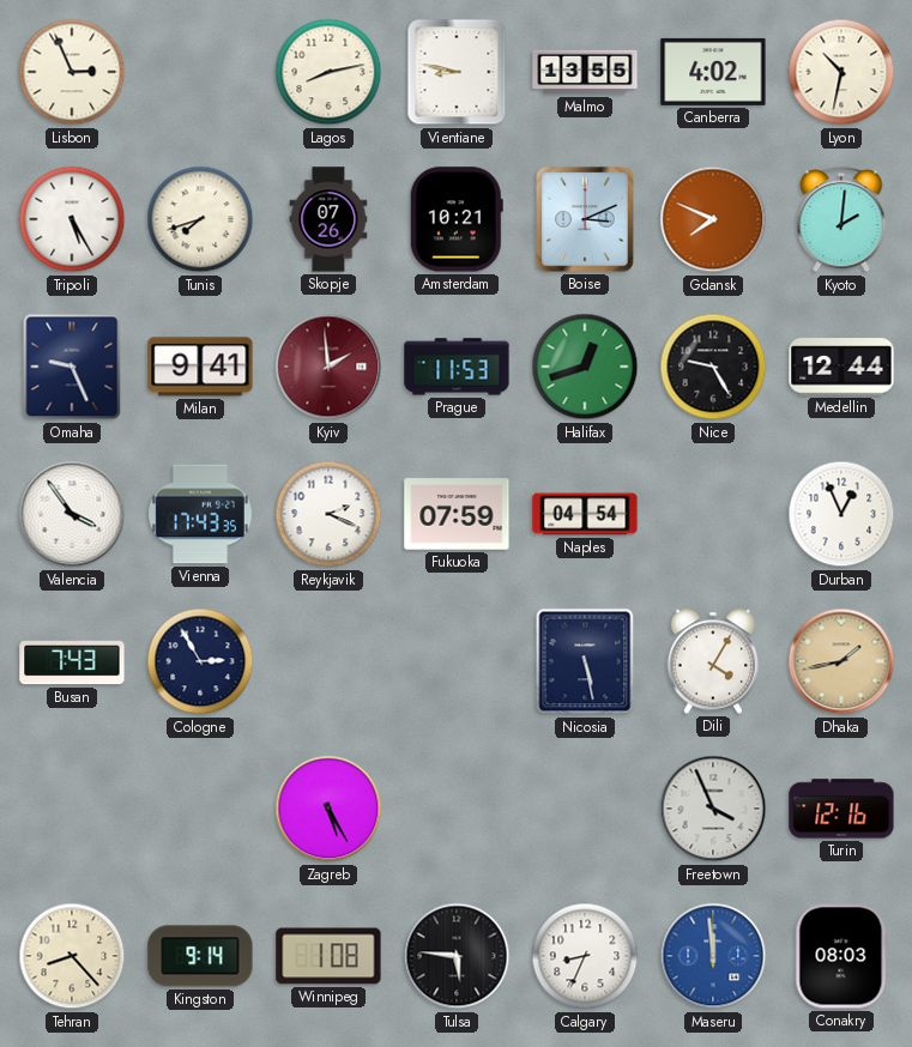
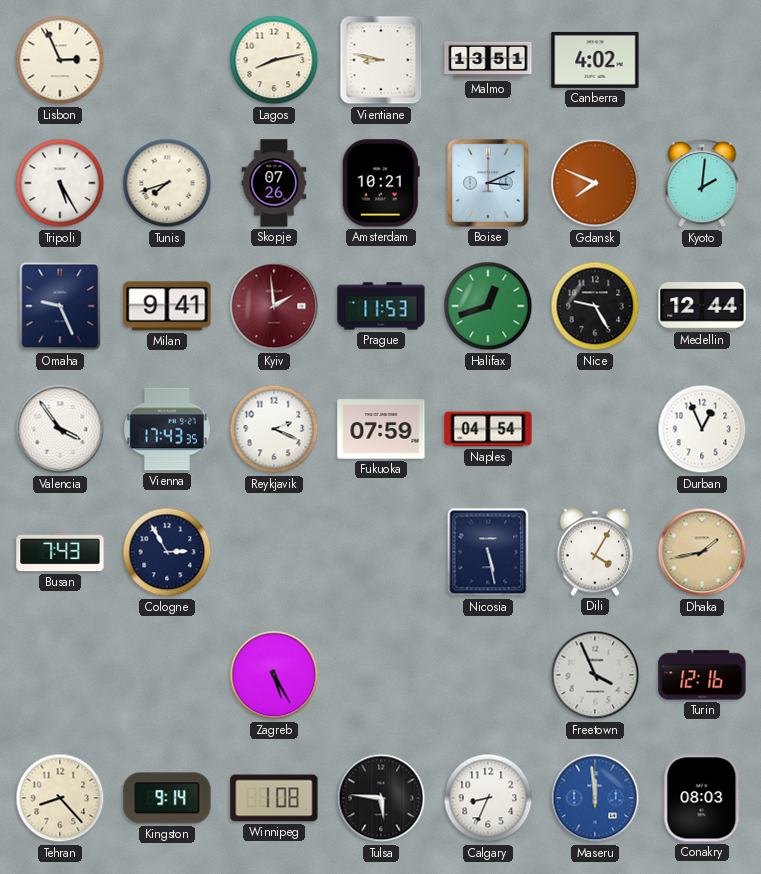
Malmo: 13:55 -> 13:51 (488, 60)
Lyon: 10:32 -> none (841, 72)
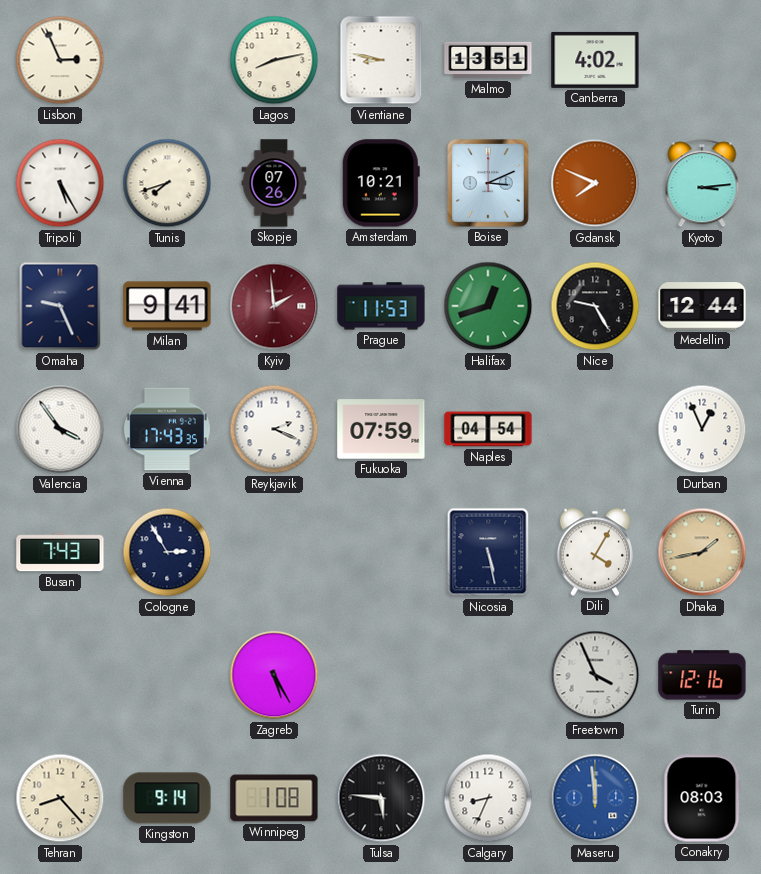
Kyoto: 2:01 -> 3:14 (702, 184)
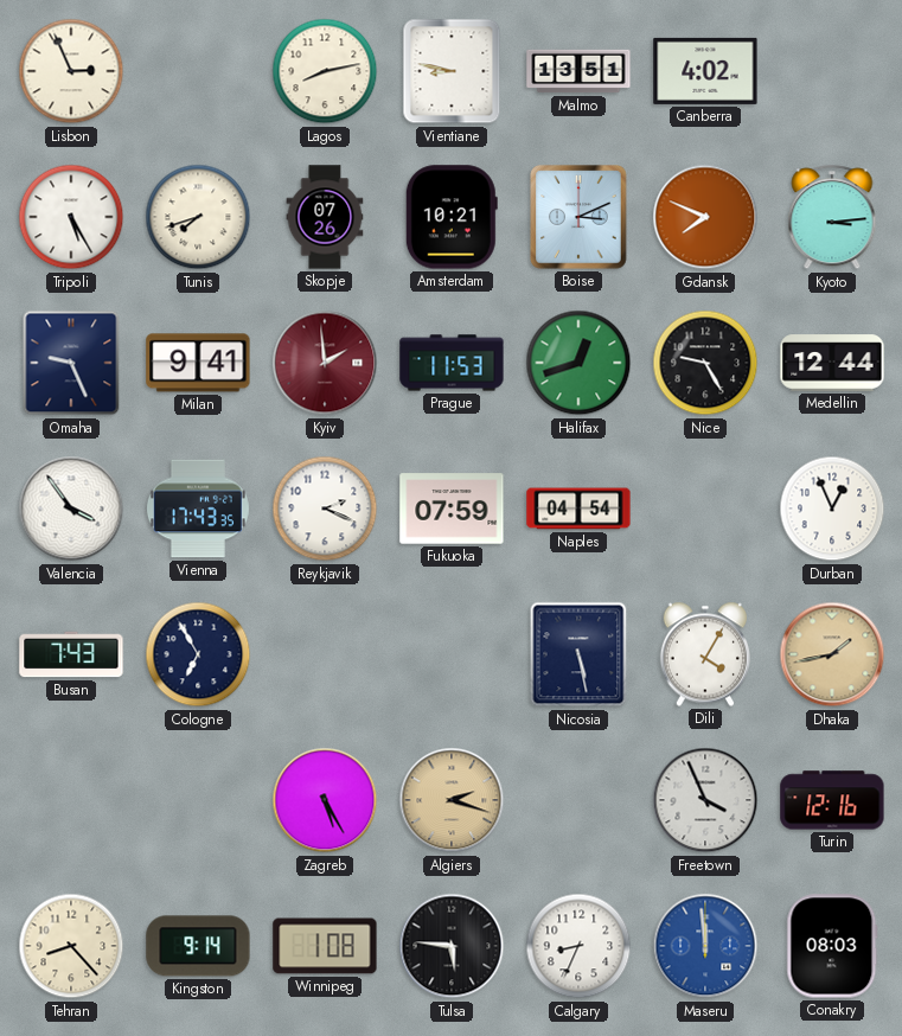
Cologne: 2:55 -> 6:55 (198, 654)
Algiers: none -> 2:18 (452, 800)
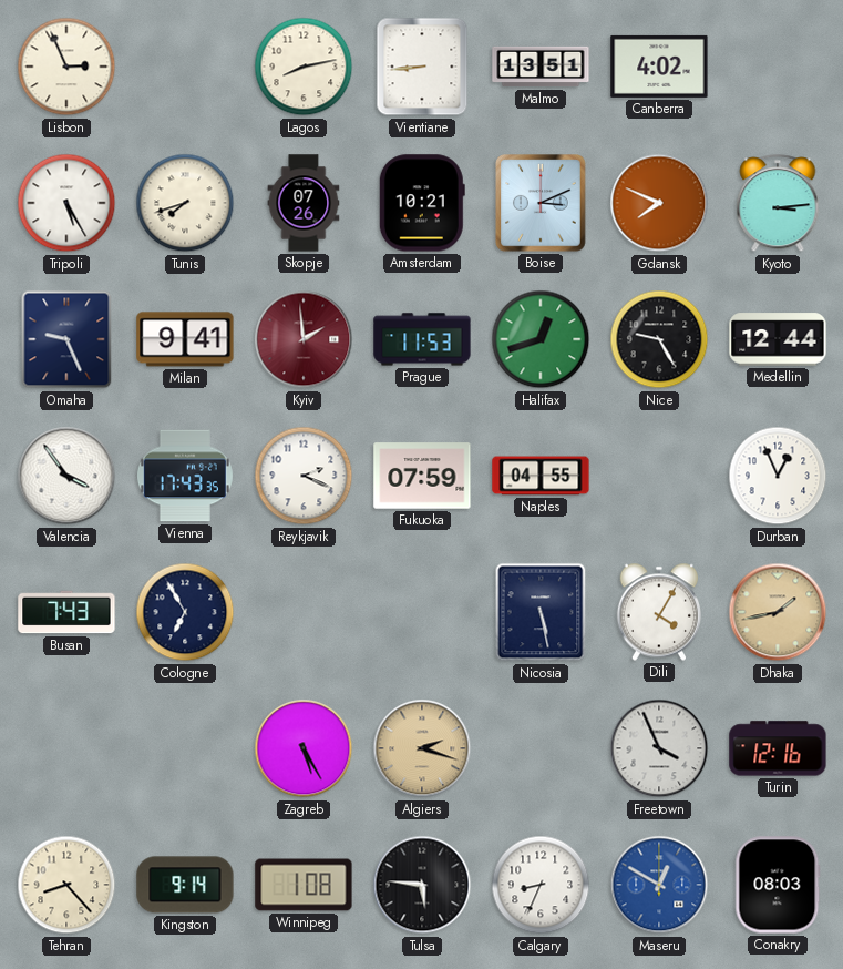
Vientiane: 8:47 -> 8:44 (422, 67)
Naples: 04:54 -> 04:55 (541, 476)
Maseru: 11:59 -> 12:50 (659, 885)
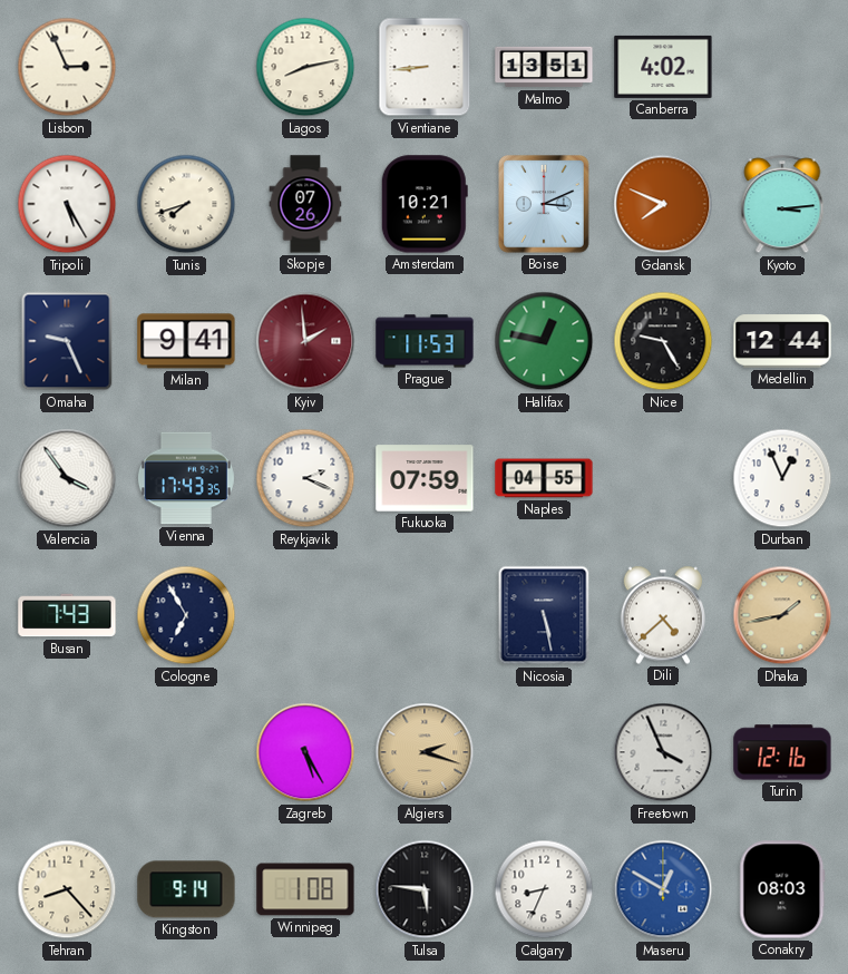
Halifax: 12:42 -> 12:47 (544, 341)
Dili: 4:05 -> 4:38 (663, 615)
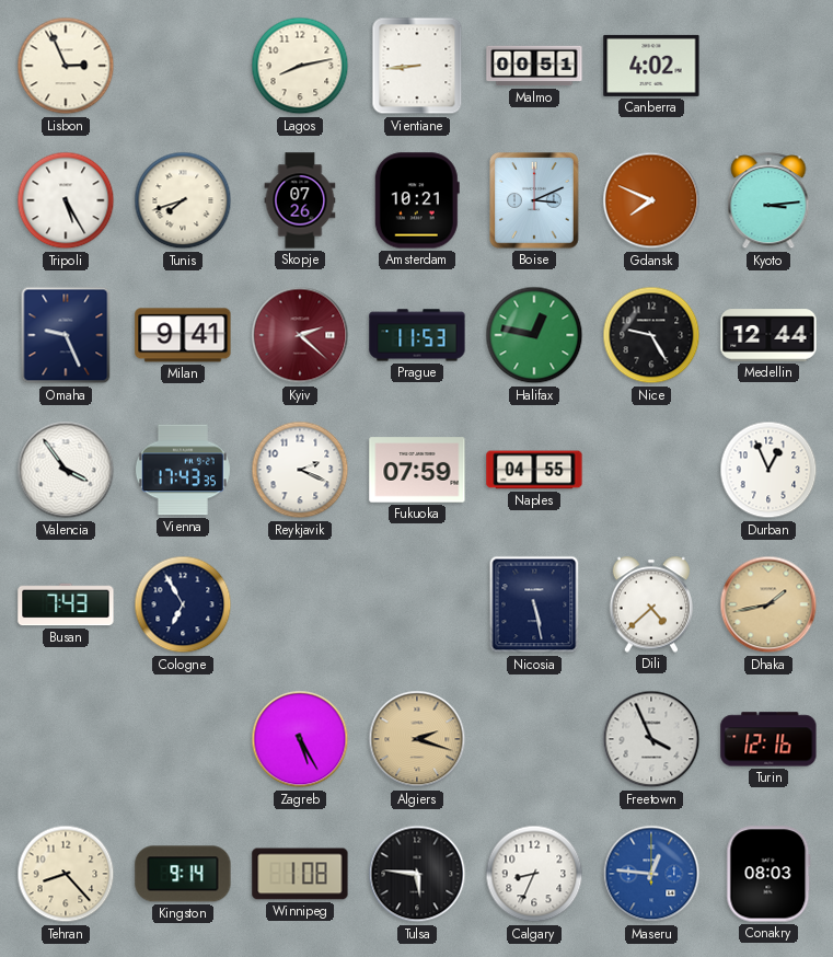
Malmo: 13:51 -> 00:51 (534, 66)
Kyiv: 1:59 -> 2:22 (300, 335)
Maseru: 12:50 -> 12:46 (651, 874)
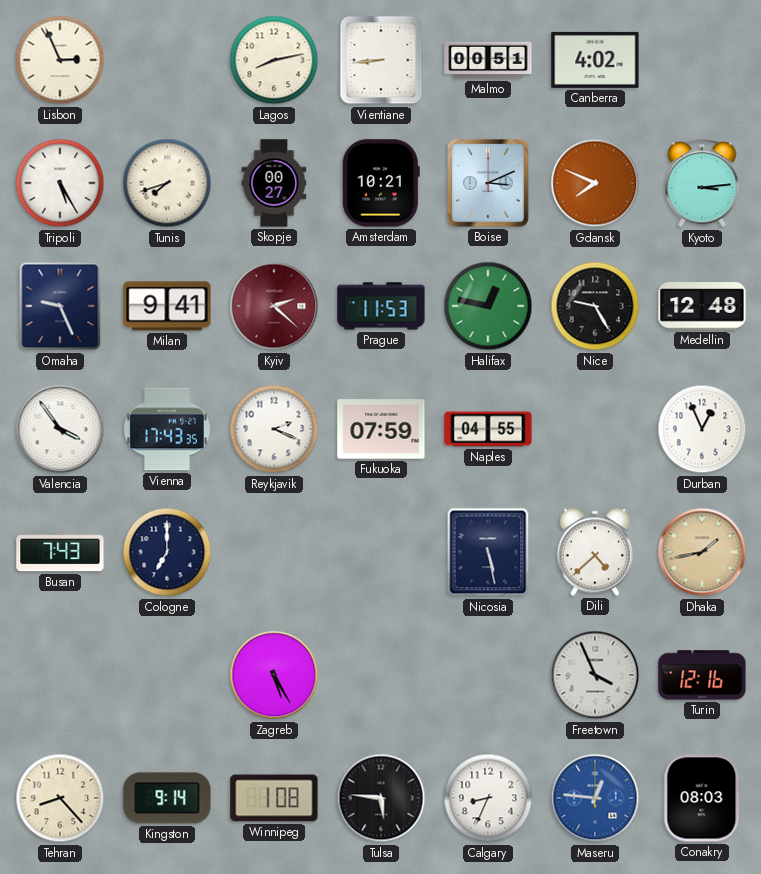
Skopje: 07:26 -> 00:27 (274, 183)
Medellin: 12:44 -> 12:48 (702, 306)
Cologne: 6:55 -> 7:00 (167, 552)
Algiers: 2:18 -> none (417, 739)
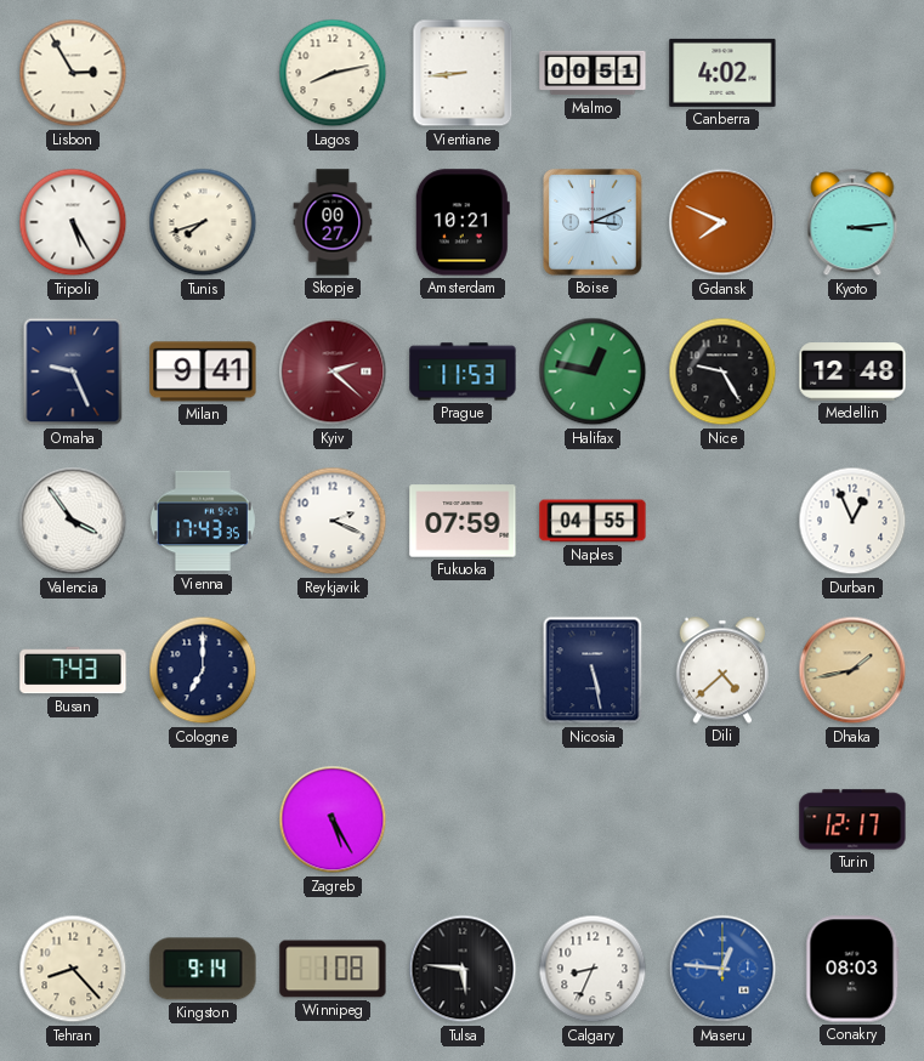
Lisbon: 2:56 -> 2:55 (73, 73)
Freetown: 3:56 -> none (595, 675)
Turin: 12:16 -> 12:17 (852, 819)
